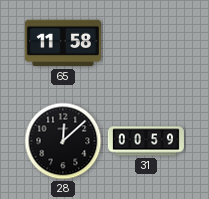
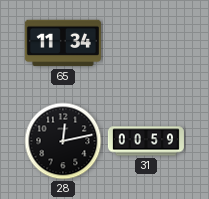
65: 11:58 -> 11:34 (63, 43)
28: 12:08 -> 12:13 (63, 141)
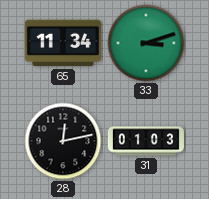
33: none -> 3:12 (146, 43)
31: 00:59 -> 01:03 (146, 141)
